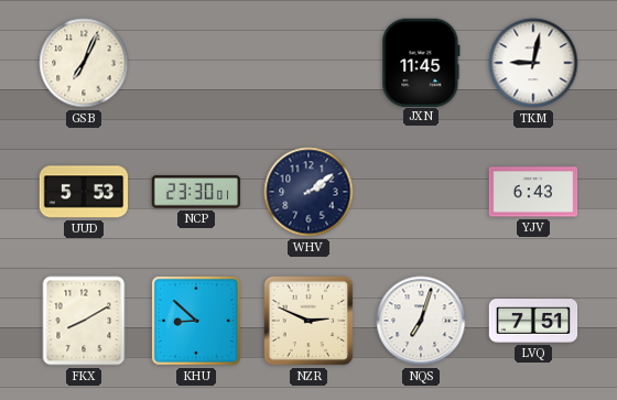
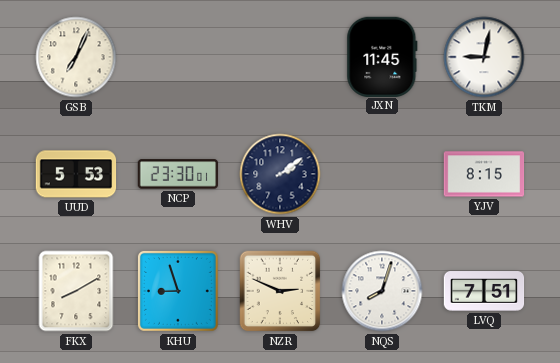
YJV: 6:43 -> 8:15 (484, 174)
KHU: 8:52 -> 8:57 (178, 291)
NQS: 7:03 -> 8:03 (382, 291)
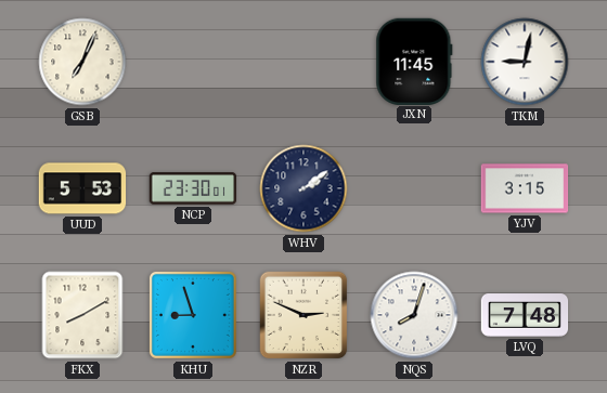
YJV: 8:15 -> 3:15 (525, 188)
LVQ: 7:51 -> 7:48 (525, 315)
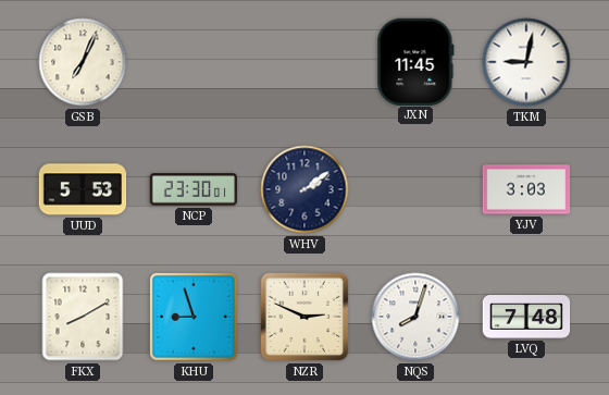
YJV: 3:15 -> 3:03 (526, 189)
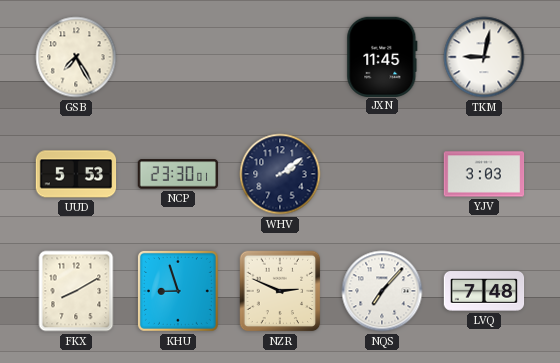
GSB: 7:04 -> 7:25 (76, 57)
NQS: 8:03 -> 7:07 (382, 291)
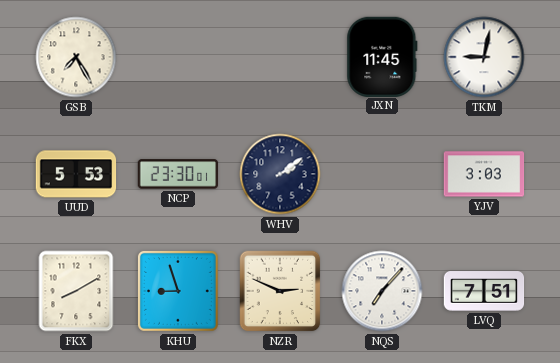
LVQ: 7:48 -> 7:51 (484, 291)
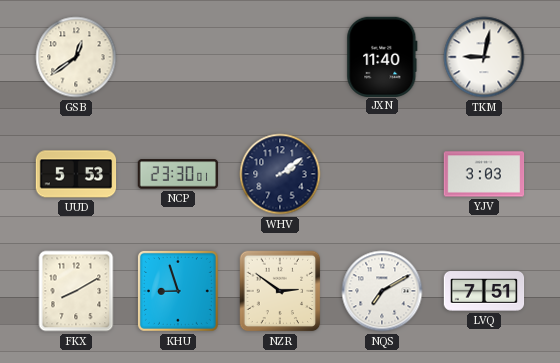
GSB: 7:25 -> 12:39 (76, 57)
JXN: 11:45 -> 11:40 (382, 56)
NZR: 2:49 -> 2:51 (280, 291)
NQS: 7:07 -> 7:10 (382, 291)
